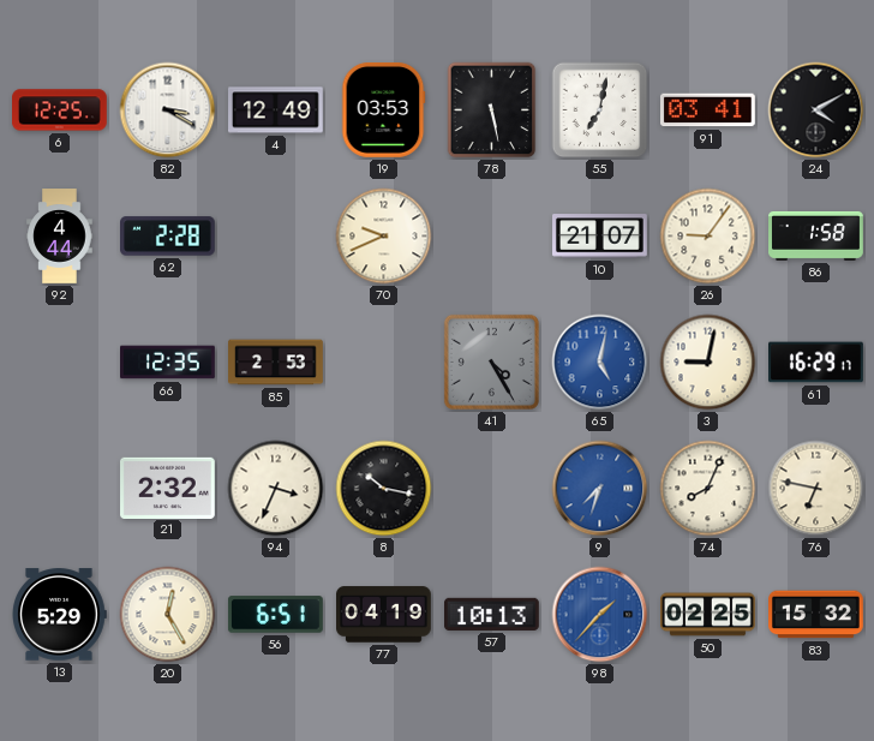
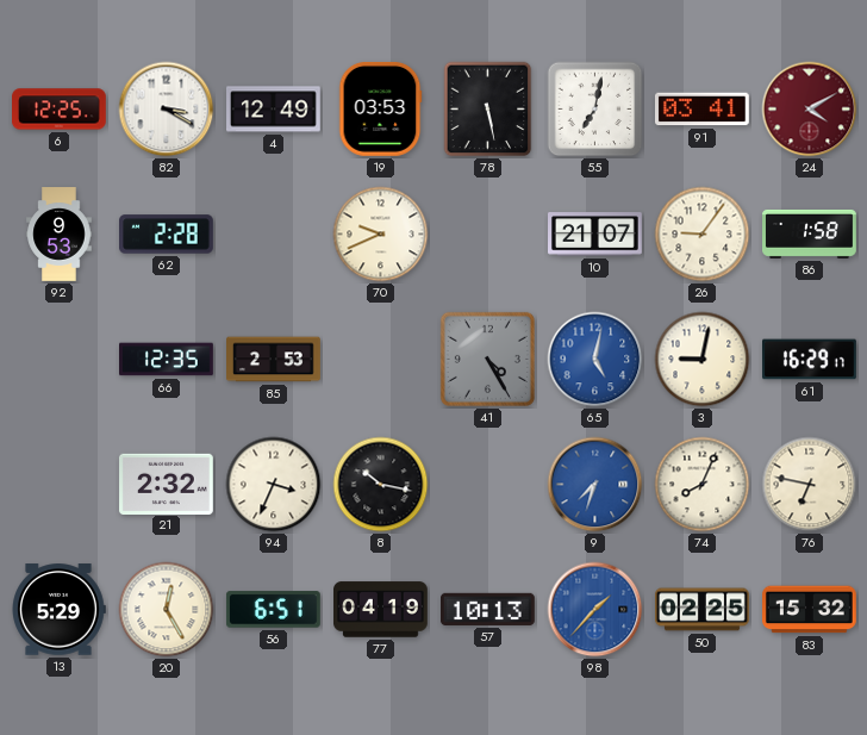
24 dial: black -> burgundy (810, 110)
92: 4:44 -> 9:53 (60, 235)
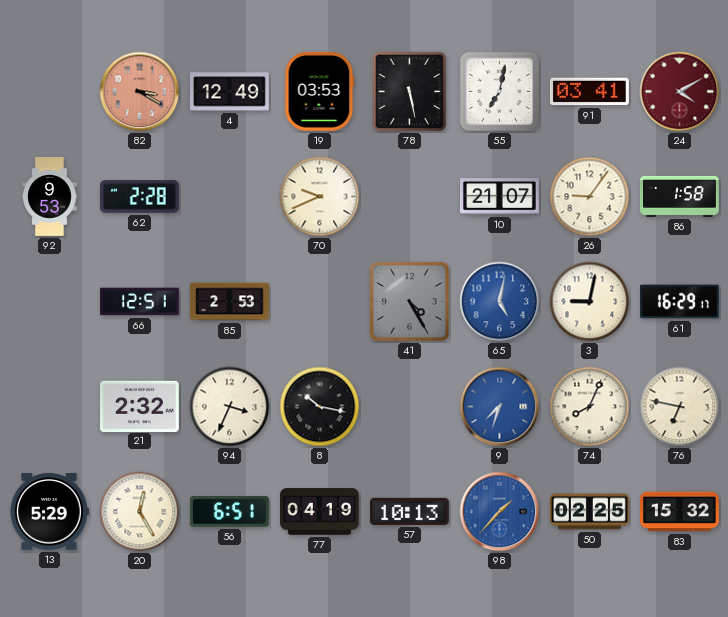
6: 12:25 -> none (60, 110)
82 dial: white -> salmon (140, 92)
66: 12:35 -> 12:51 (140, 302)
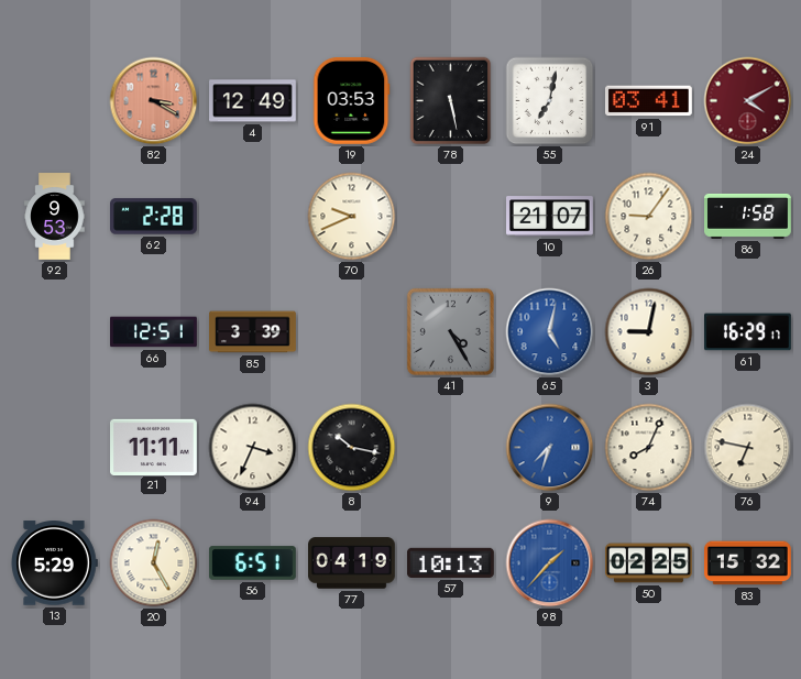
85: 2:53 -> 3:39 (253, 332)
21: 2:32 -> 11:11 (154, 447)
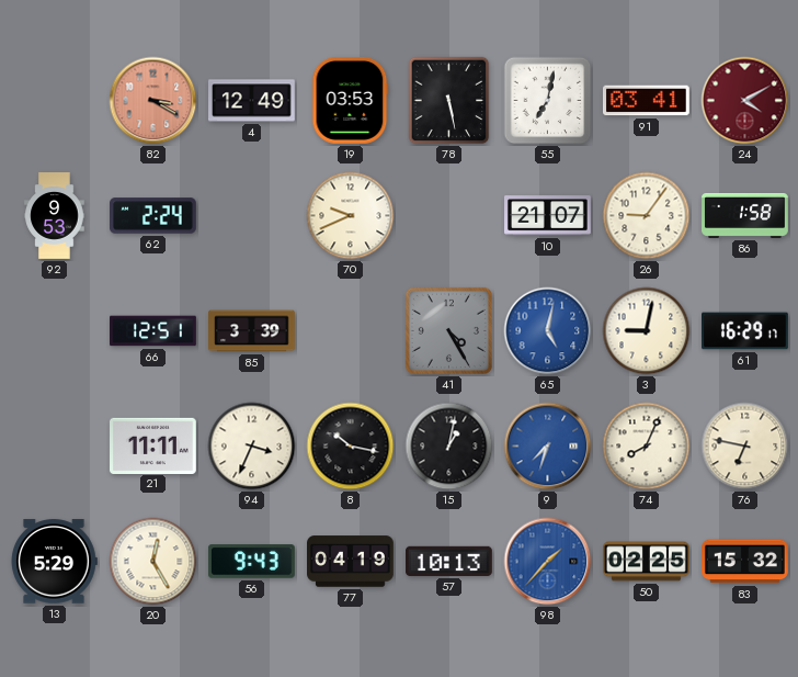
62: 2:28 -> 2:24 (153, 216)
15: none -> 1:02 (449, 447)
56: 6:51 -> 9:43 (251, 562)
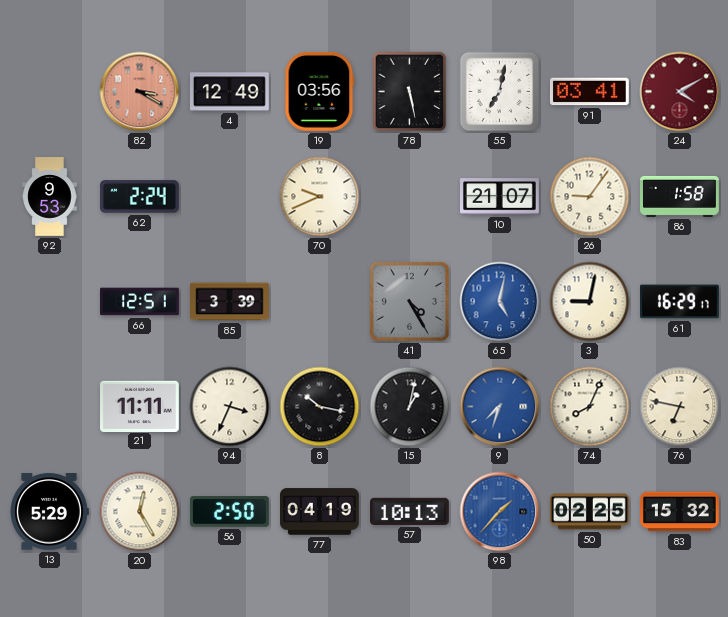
19: 03:53 -> 03:56 (320, 92)
56: 9:43 -> 2:50 (229, 512)
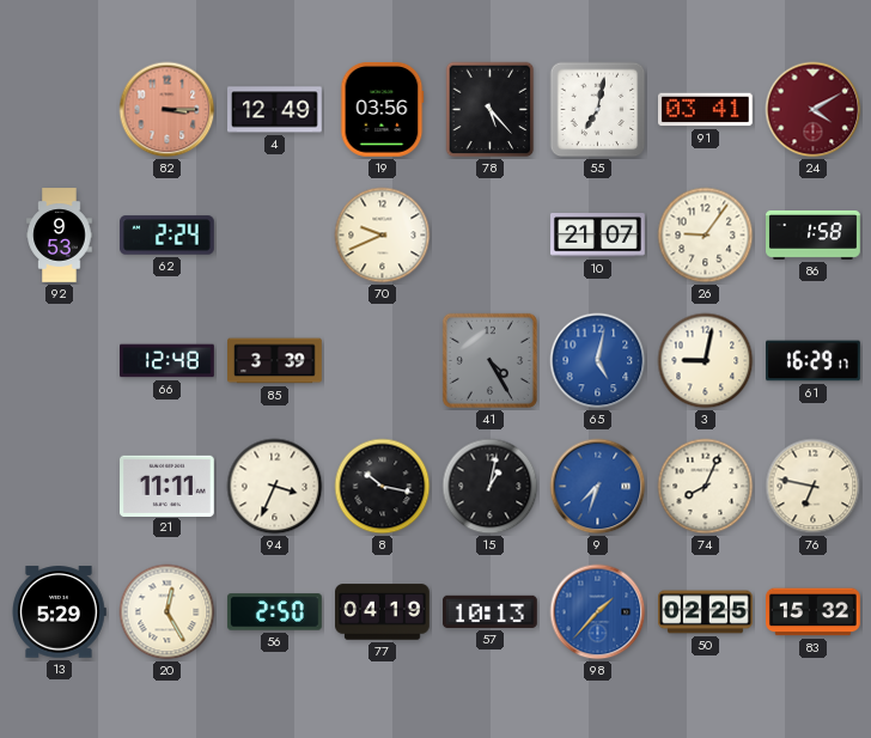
82: 3:20 -> 3:15 (167, 110)
78: 5:28 -> 5:23 (491, 110)
66: 12:51 -> 12:48 (167, 361)
